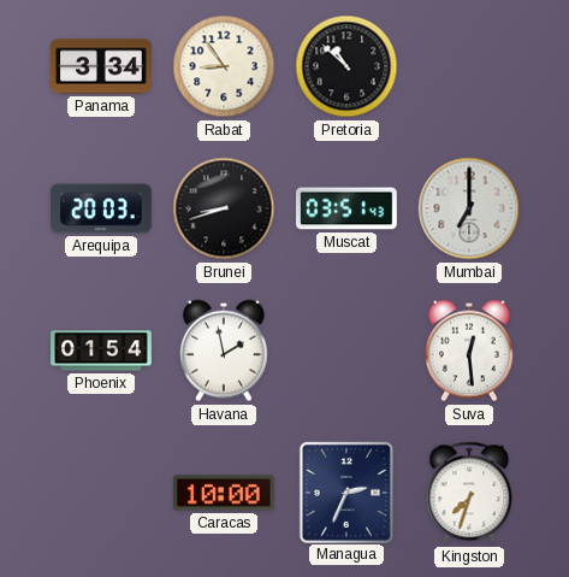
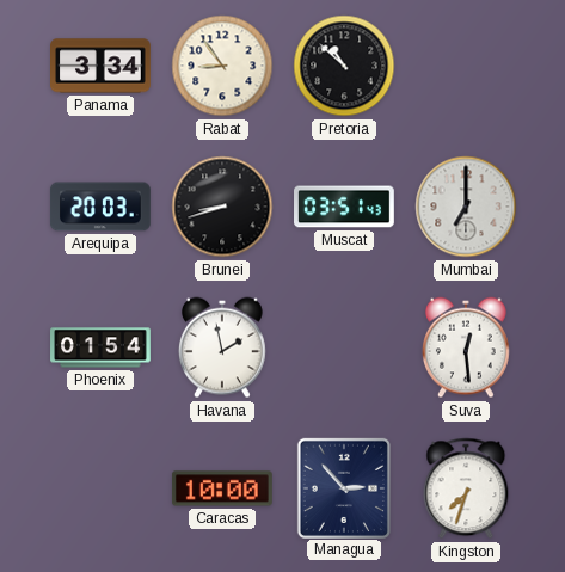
Managua: 2:34 -> 2:53 (344, 487)
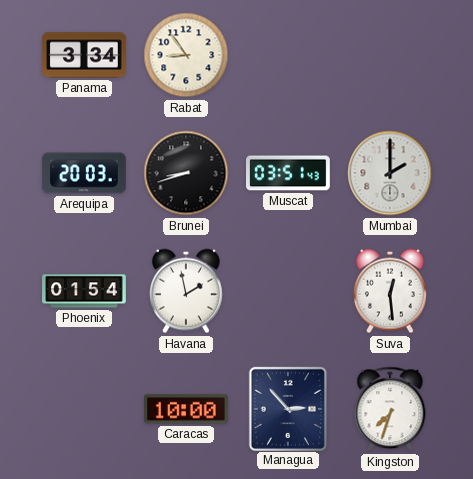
Pretoria: 10:52 -> none (344, 66)
Mumbai: 7:00 -> 2:00 (390, 173)
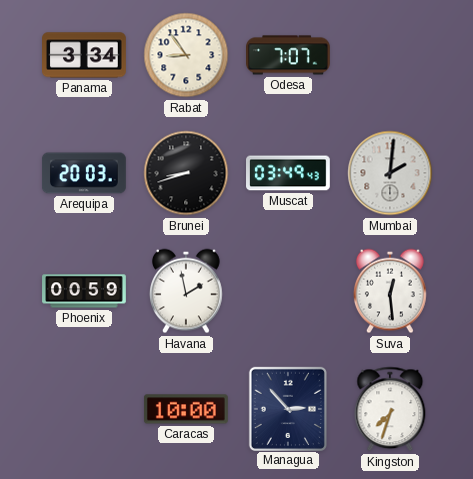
Odesa: none -> 7:07 (289, 55)
Muscat: 03:51 -> 03:49 (289, 173)
Mumbai: 2:00 -> 2:01 (390, 173)
Phoenix: 01:54 -> 00:59 (84, 291)
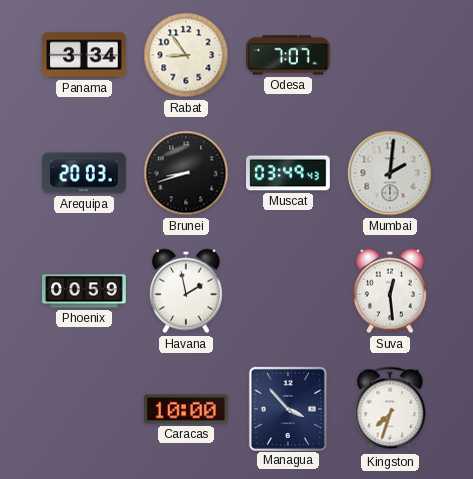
Managua: 2:53 -> 3:53 (288, 408)
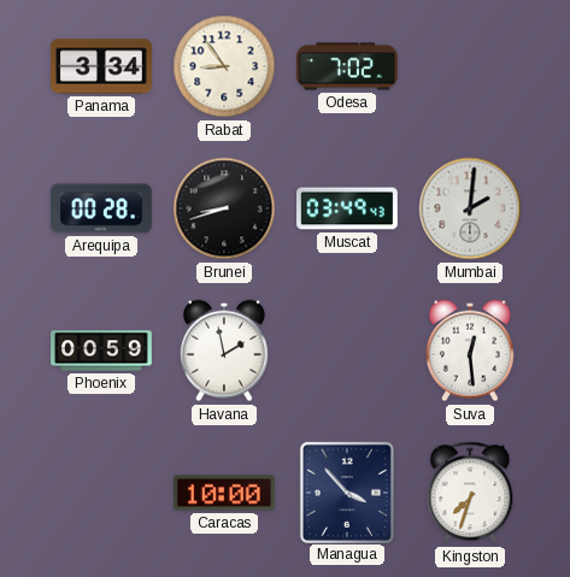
Odesa: 7:07 -> 7:02 (348, 66)
Arequipa: 20:03 -> 00:28 (101, 208)
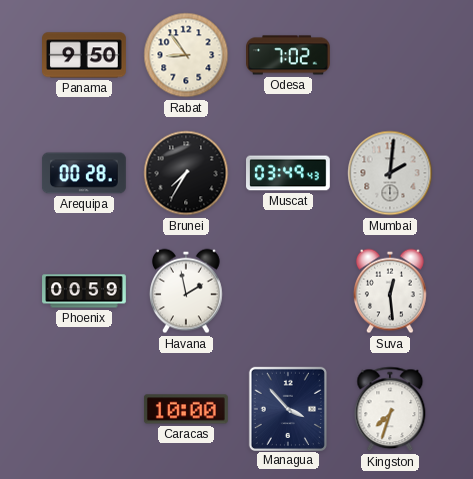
Panama: 3:34 -> 9:50 (85, 55)
Brunei: 8:42 -> 7:35 (186, 173)
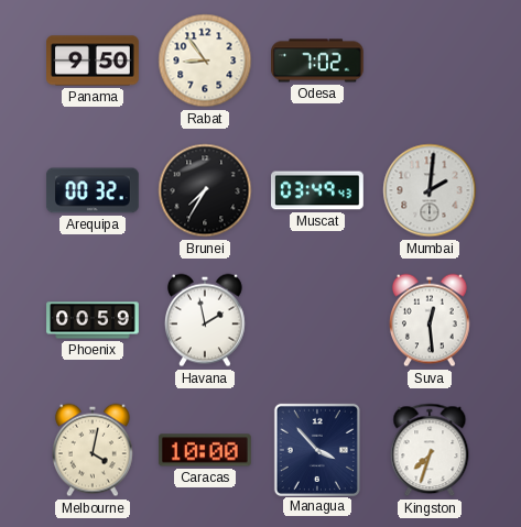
Arequipa: 00:28 -> 00:32 (93, 190)
Melbourne: none -> 4:02 (93, 450)
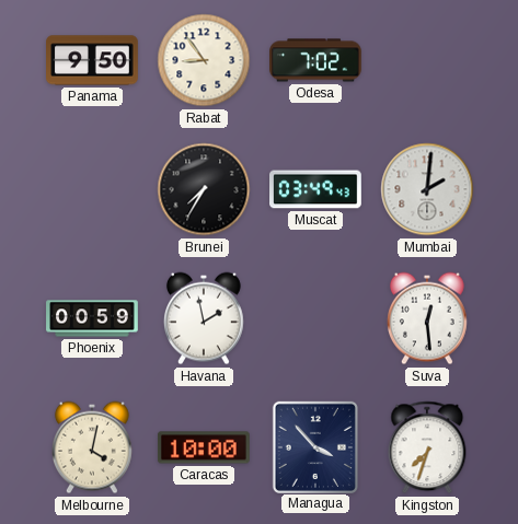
Arequipa: 00:32 -> none (93, 190)
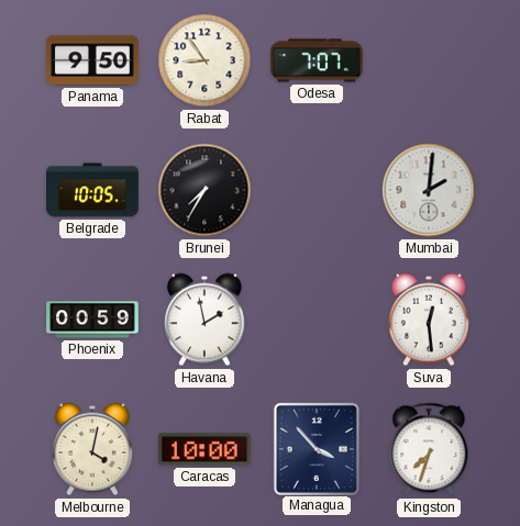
Odesa: 7:02 -> 7:07 (318, 60)
Belgrade: none -> 10:05 (93, 190)
Muscat: 03:49 -> none (316, 189)
